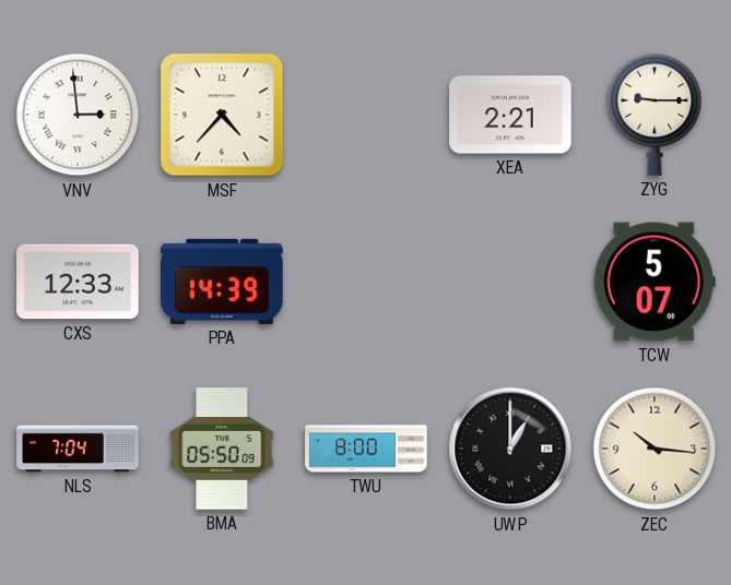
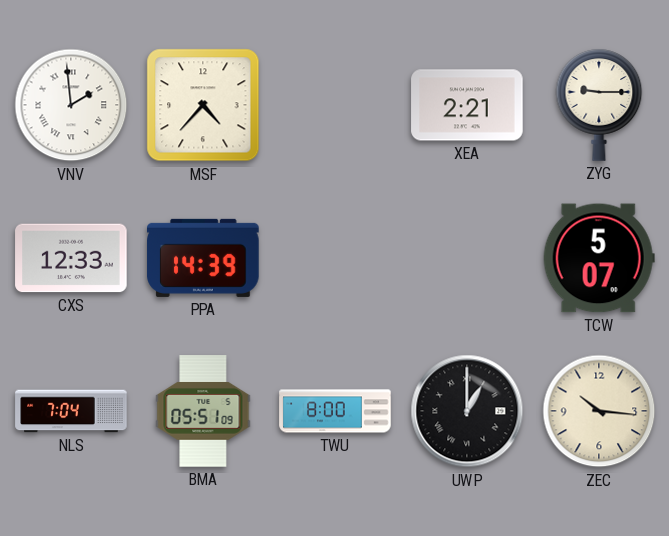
VNV: 2:59 -> 1:59 (71, 105)
BMA: 05:50 -> 05:51 (203, 411)
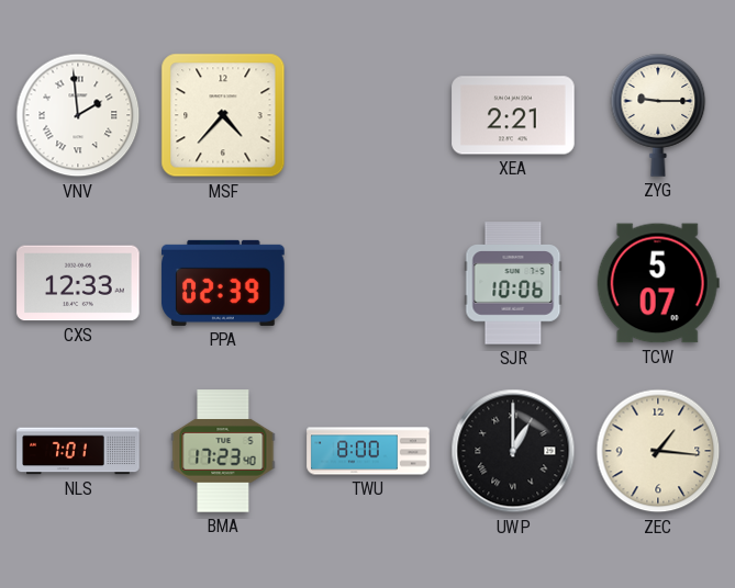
PPA: 14:39 -> 02:39 (223, 283)
SJR: none -> 10:06 (513, 283)
NLS: 7:04 -> 7:01 (78, 451)
BMA: 05:51 -> 17:23 (223, 451)
ZEC: 10:16 -> 1:16 (658, 451)
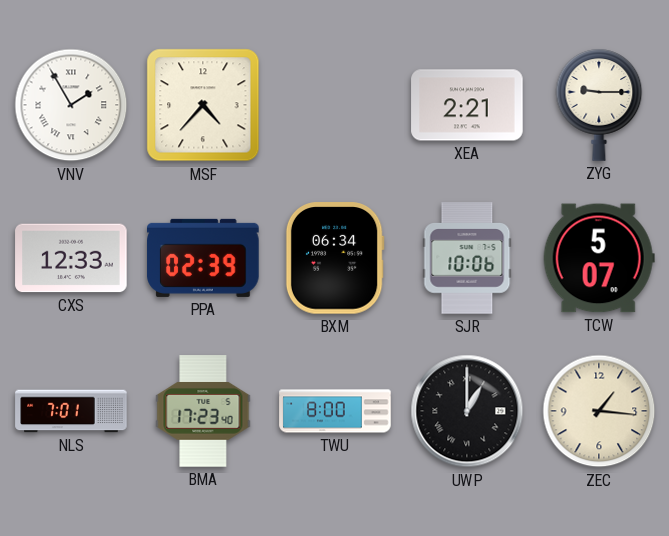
VNV: 1:59 -> 1:55 (71, 105)
BXM: none -> 06:34 (335, 258)
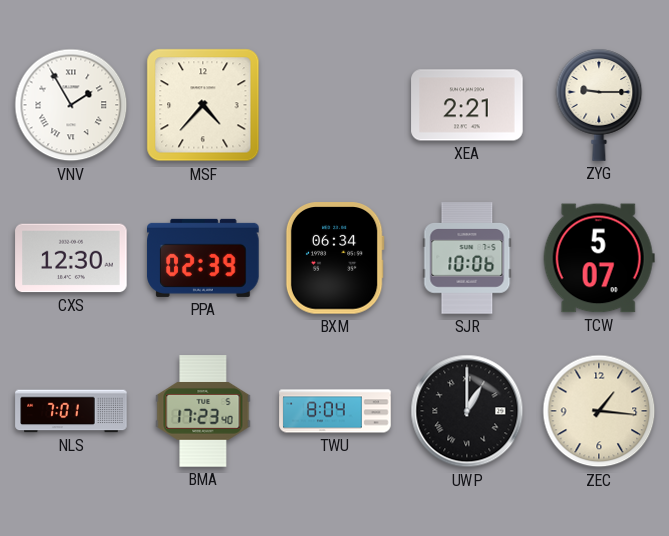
CXS: 12:33 -> 12:30 (71, 258)
TWU: 8:00 -> 8:04 (335, 411)
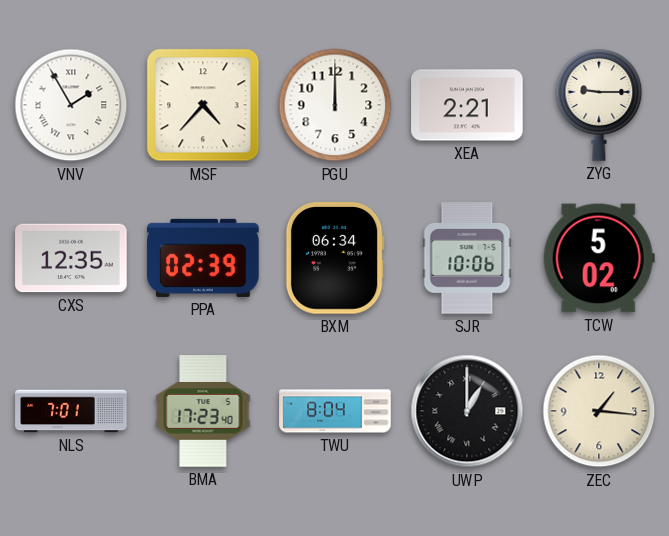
PGU: none -> 12:00 (335, 105)
CXS: 12:30 -> 12:35 (71, 258)
TCW: 5:07 -> 5:02 (599, 258)
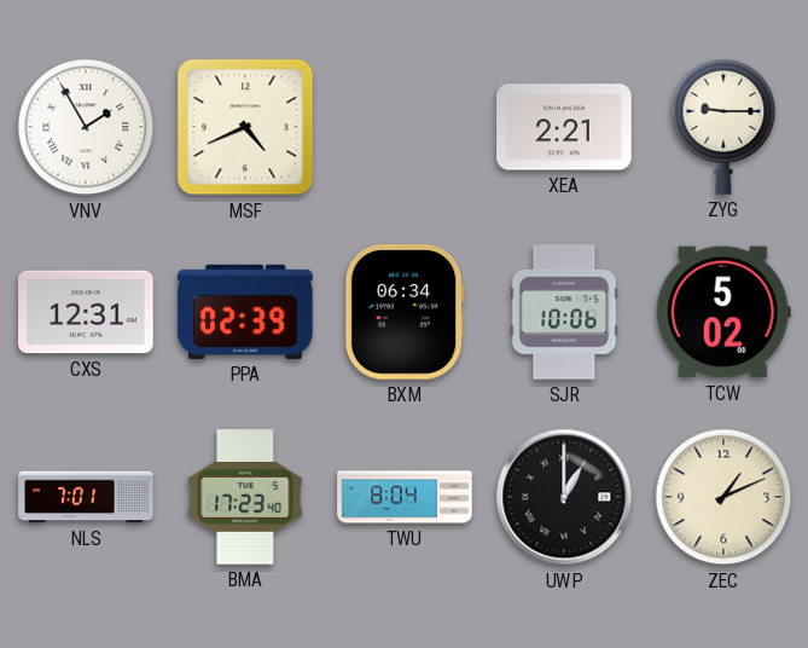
MSF: 4:37 -> 4:41 (245, 127)
PGU: 12:00 -> none (335, 105)
CXS: 12:35 -> 12:31 (86, 312)
ZEC: 1:16 -> 1:11 (723, 497)
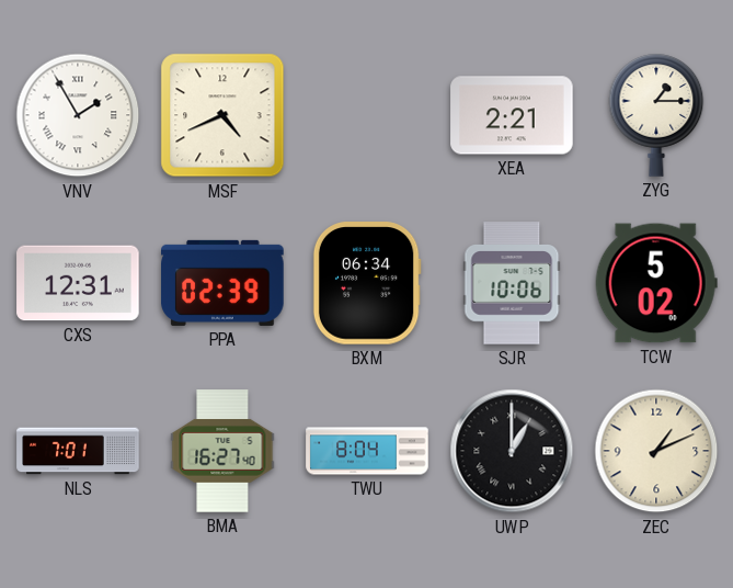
ZYG: 9:15 -> 1:15 (656, 115)
BMA: 17:23 -> 16:27 (222, 451)
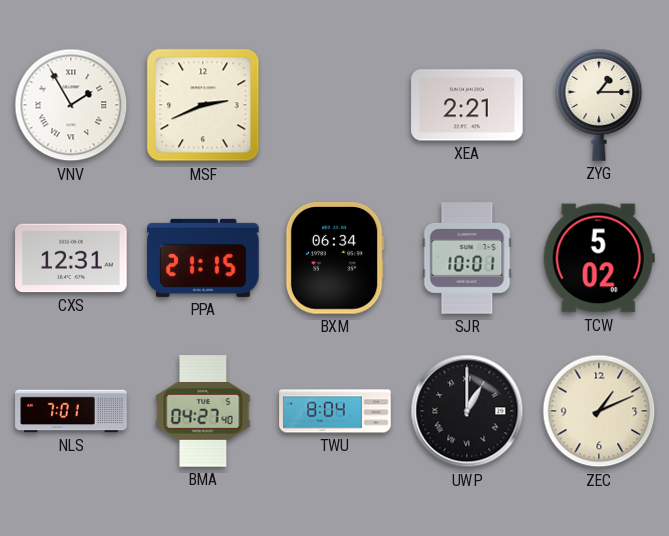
MSF: 4:41 -> 2:41 (203, 105)
PPA: 02:39 -> 21:15 (203, 258)
SJR: 10:06 -> 10:01 (467, 258)
BMA: 16:27 -> 04:27 (203, 411)
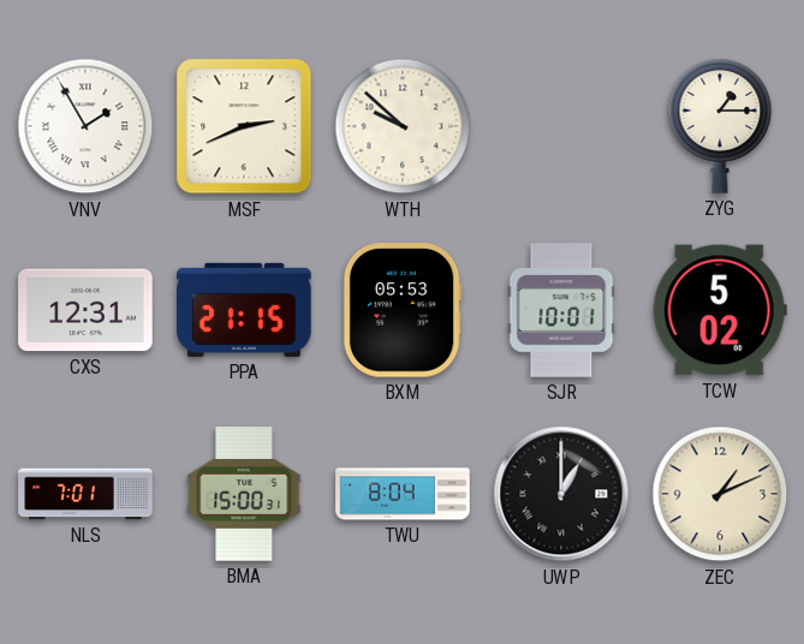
WTH: none -> 9:52 (403, 126)
XEA: 2:21 -> none (467, 105)
BXM: 06:34 -> 05:53 (403, 310)
BMA: 04:27 -> 15:00 (244, 494)
